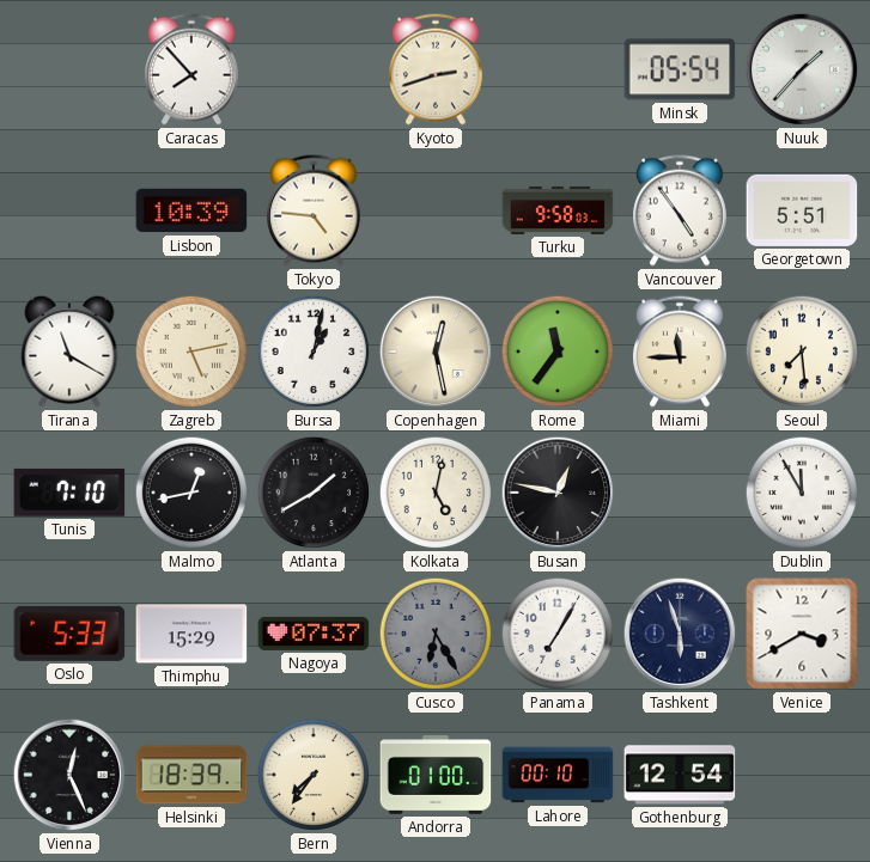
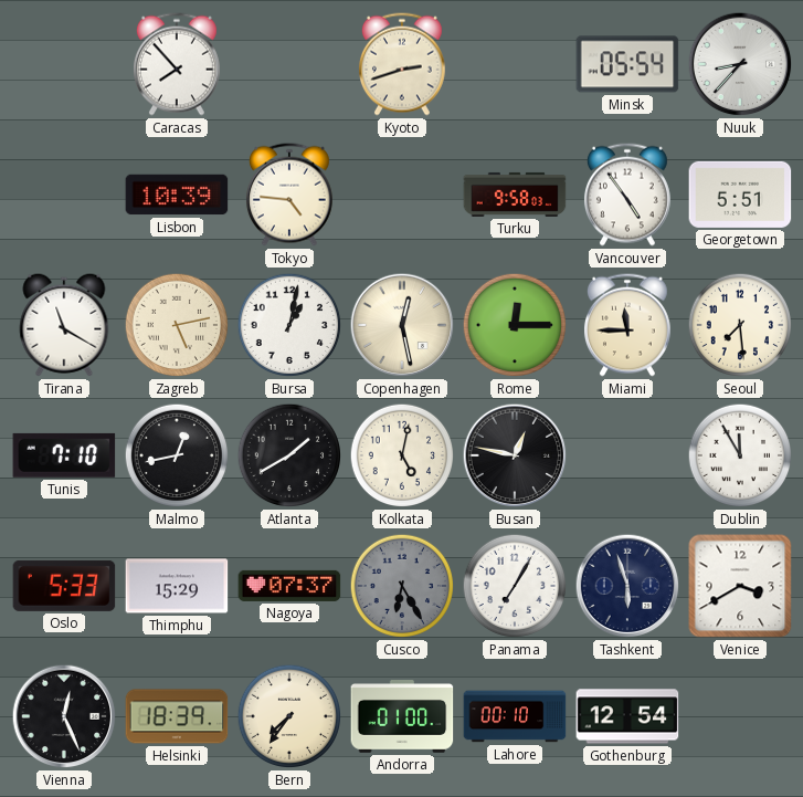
Nuuk: 1:37 -> 8:37 (740, 64)
Rome: 11:36 -> 12:15 (515, 325)
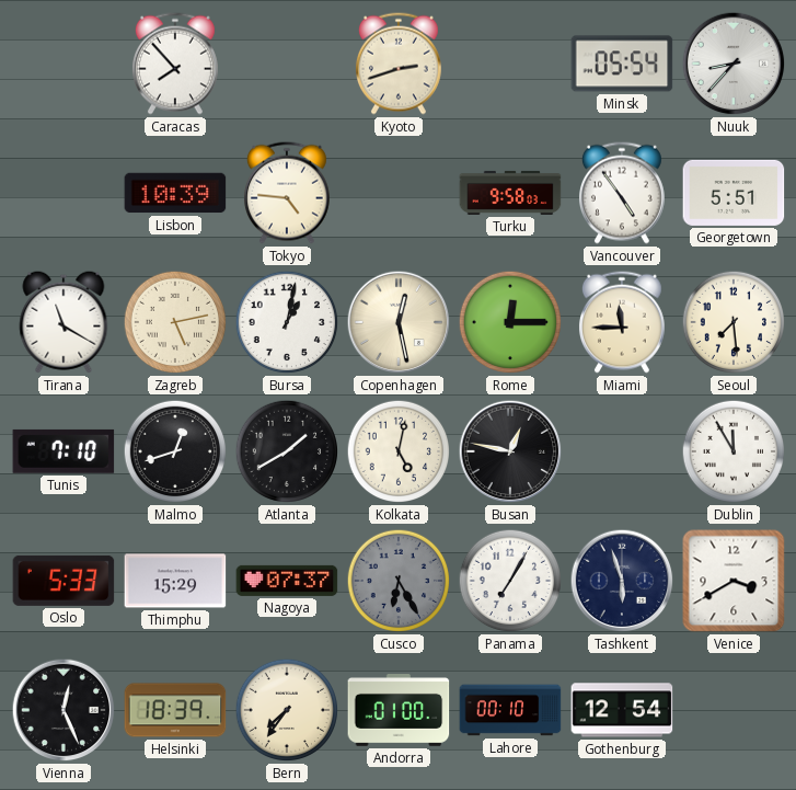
Malmo: 12:43 -> 12:42 (175, 451)
